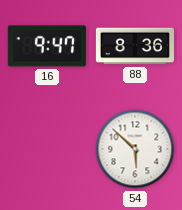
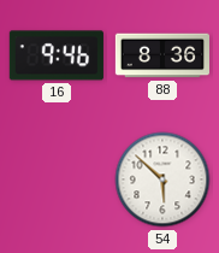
16: 9:47 -> 9:46 (57, 55)
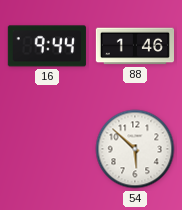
16: 9:46 -> 9:44 (47, 46)
88: 8:36 -> 1:46 (134, 46)
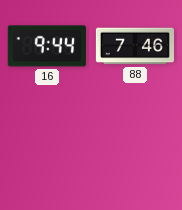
88: 1:46 -> 7:46 (134, 46)
54: 5:52 -> none (135, 149)
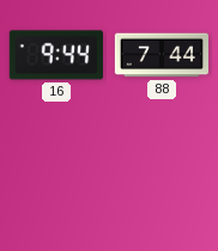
88: 7:46 -> 7:44 (161, 55)
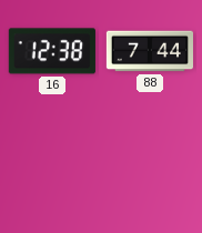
16: 9:44 -> 12:38 (52, 51)
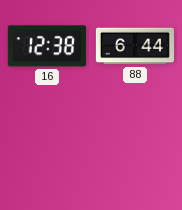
88: 7:44 -> 6:44 (134, 46)
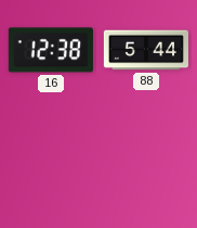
88: 6:44 -> 5:44 (145, 50)
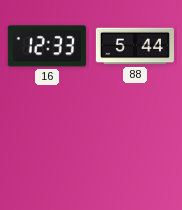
16: 12:38 -> 12:33 (47, 46)
